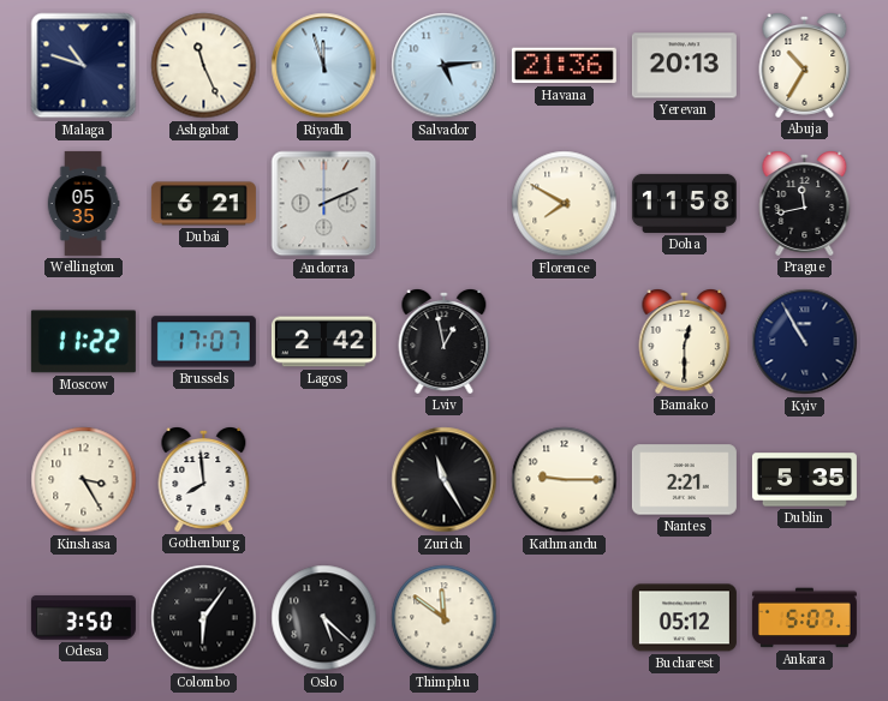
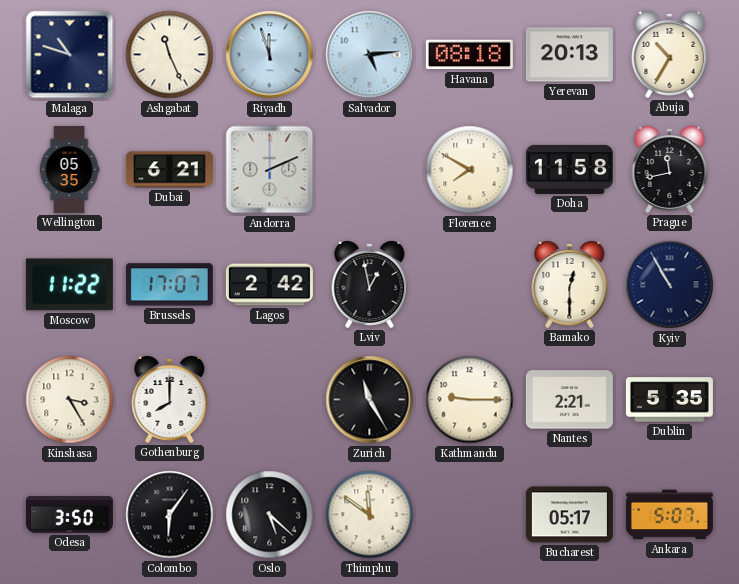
Havana: 21:36 -> 08:18 (469, 55)
Gothenburg: 7:59 -> 8:00 (170, 400)
Bucharest: 05:12 -> 05:17 (569, 515)
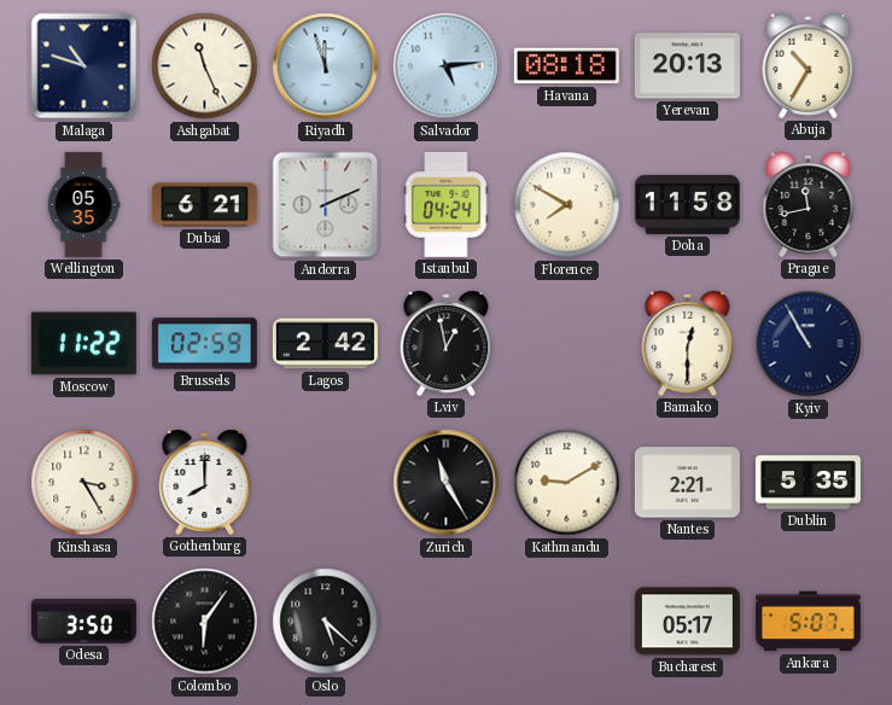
Istanbul: none -> 04:24 (447, 204)
Brussels: 17:07 -> 02:59 (204, 344)
Kathmandu: 9:15 -> 9:10 (567, 483)
Thimphu: 11:51 -> none (370, 515)
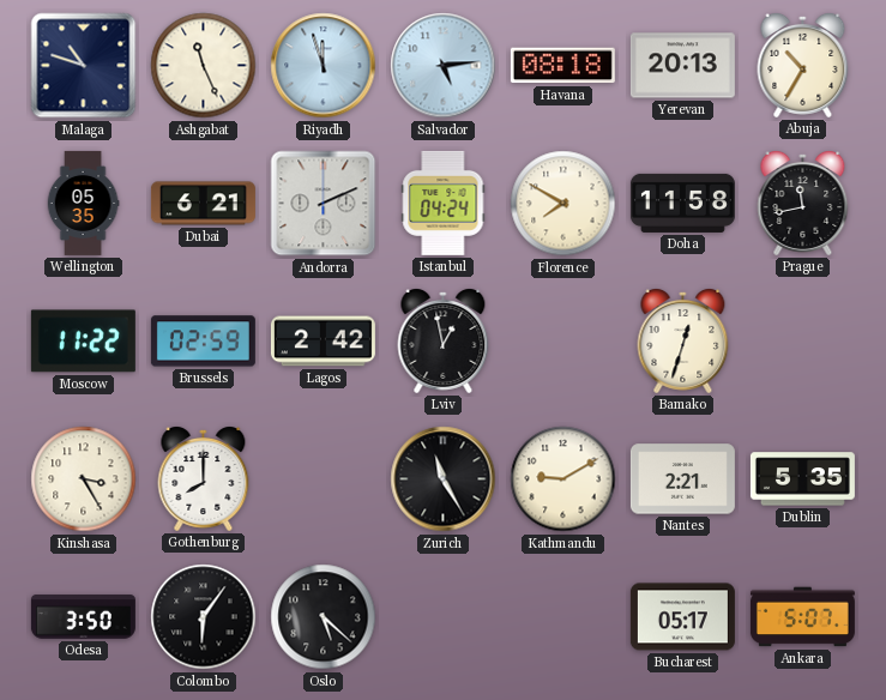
Bamako: 12:30 -> 12:33 (683, 342)
Kyiv: 10:55 -> none (809, 344)
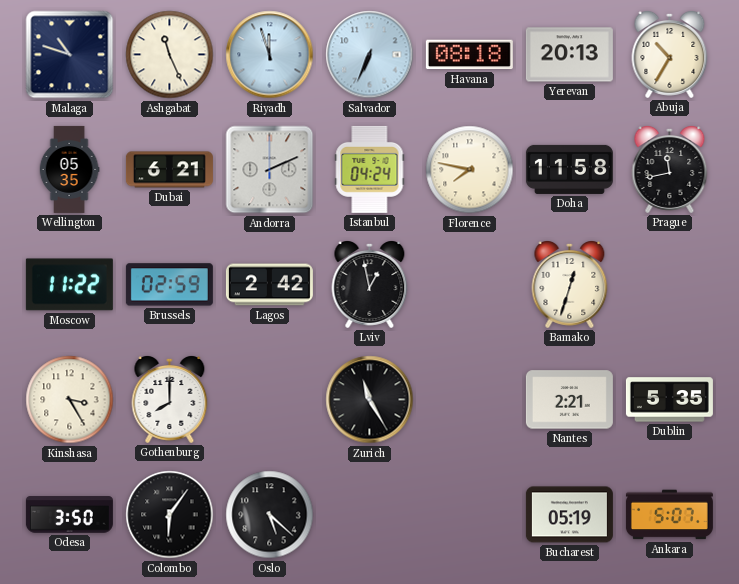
Salvador: 5:14 -> 6:34 (370, 55)
Florence: 7:50 -> 7:47 (470, 170)
Kathmandu: 9:10 -> none (563, 479)
Bucharest: 05:17 -> 05:19 (569, 515)
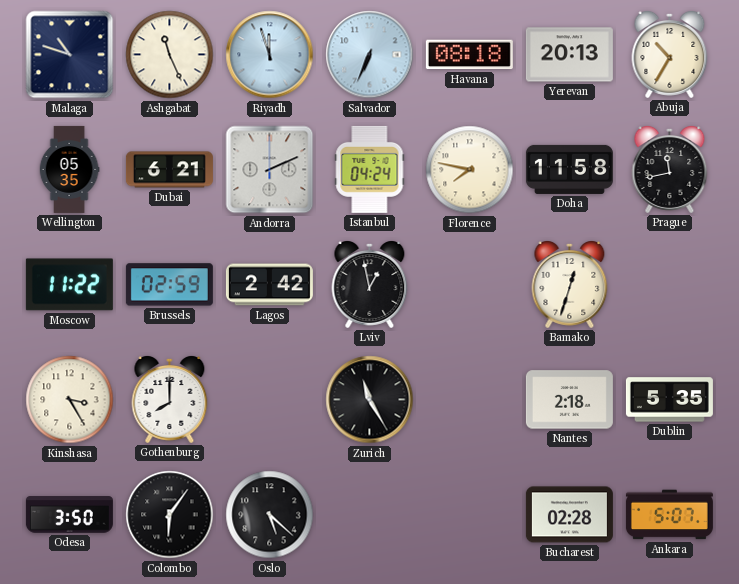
Nantes: 2:21 -> 2:18 (569, 400)
Bucharest: 05:19 -> 02:28 (569, 515)
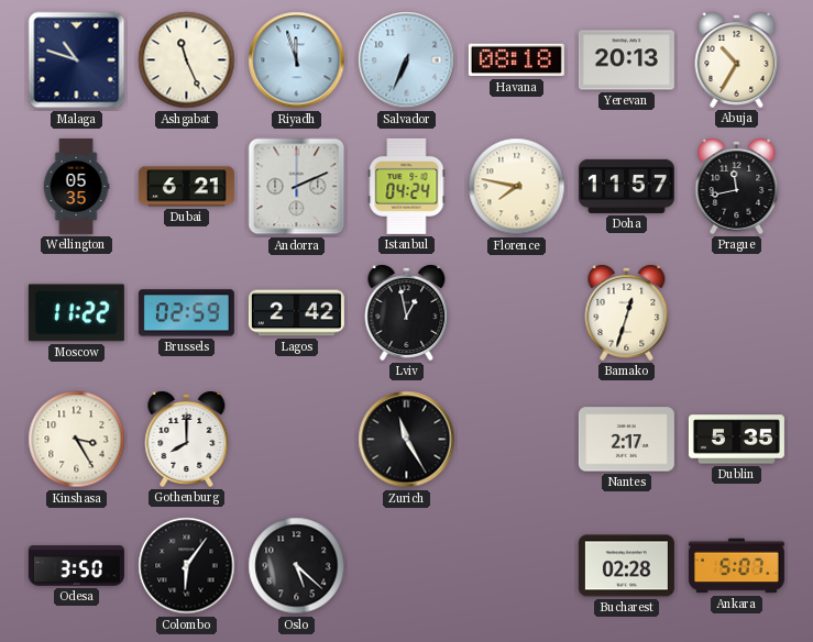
Doha: 11:58 -> 11:57 (626, 186)
Nantes: 2:18 -> 2:17 (626, 440)
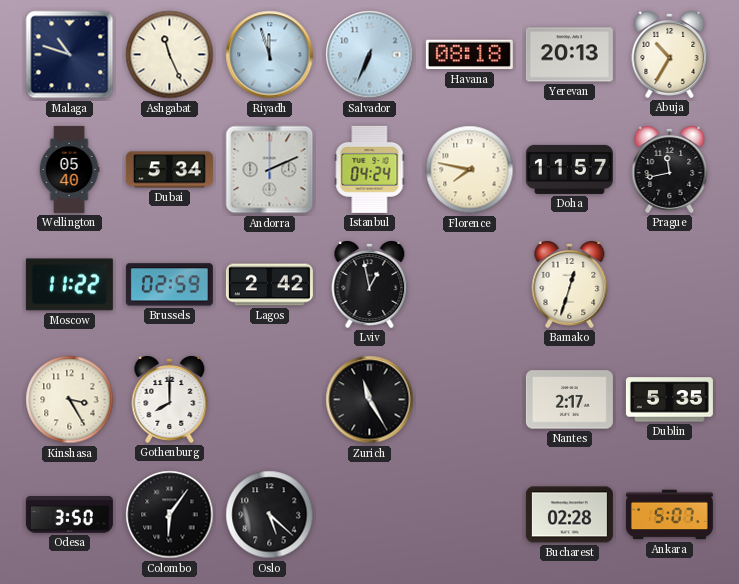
Wellington: 05:35 -> 05:40 (69, 169)
Dubai: 6:21 -> 5:34 (169, 170)
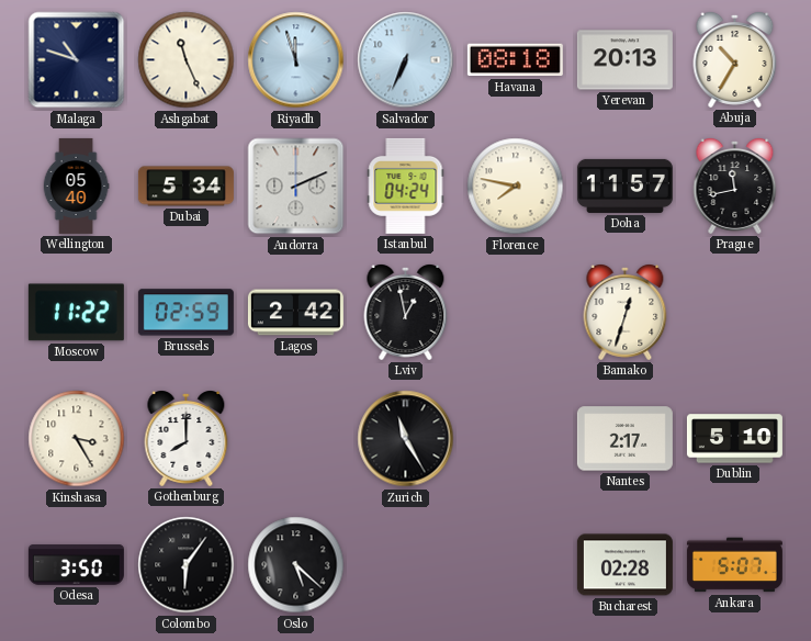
Dublin: 5:35 -> 5:10 (734, 439)
